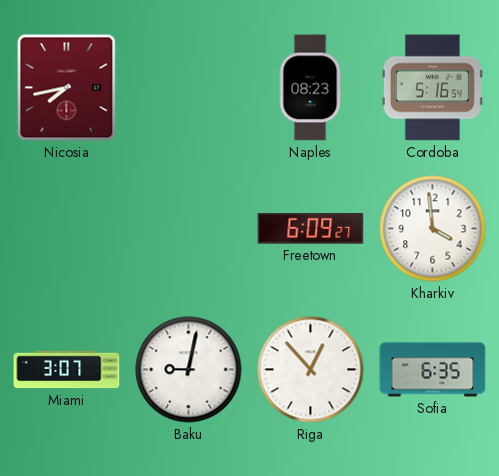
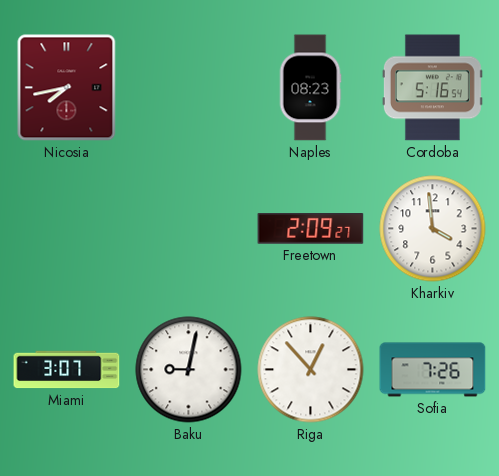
Freetown: 6:09 -> 2:09 (311, 229)
Sofia: 6:35 -> 7:26 (433, 370)
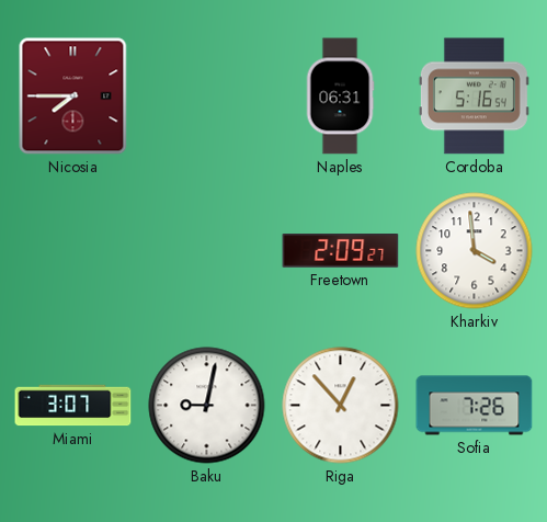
Nicosia: 7:43 -> 7:45 (73, 97)
Naples: 08:23 -> 06:31 (340, 97)
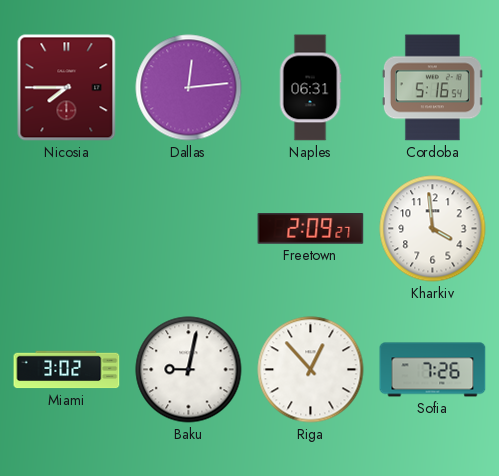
Dallas: none -> 12:14 (189, 88)
Miami: 3:07 -> 3:02 (67, 370)
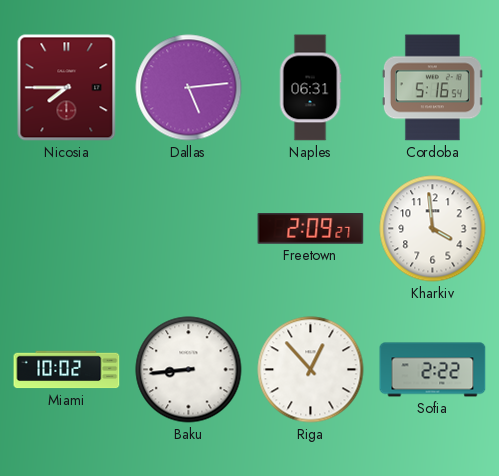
Dallas: 12:14 -> 5:14 (189, 88)
Miami: 3:02 -> 10:02 (67, 370)
Baku: 9:02 -> 8:44 (189, 370)
Sofia: 7:26 -> 2:22 (433, 370)
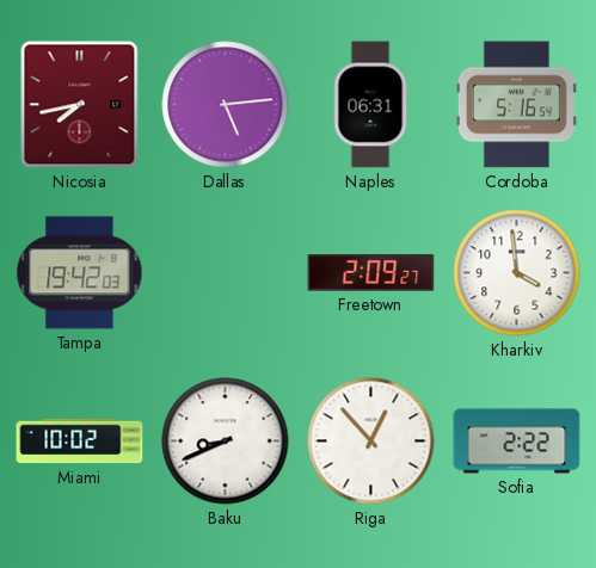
Nicosia: 7:45 -> 7:43 (80, 105)
Tampa: none -> 19:42 (80, 273)
Baku: 8:44 -> 8:41 (226, 442)
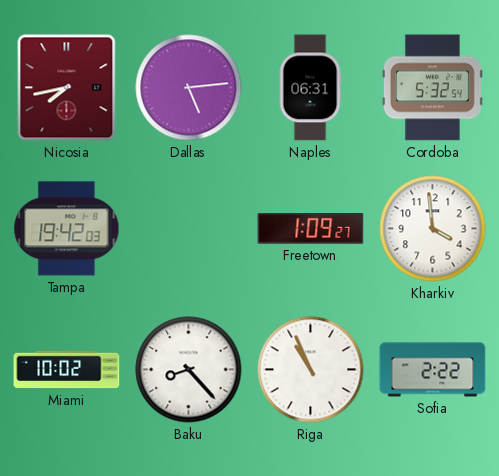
Cordoba: 5:16 -> 5:32 (432, 88)
Freetown: 2:09 -> 1:09 (311, 229)
Baku: 8:41 -> 8:23 (189, 370)
Riga: 12:53 -> 10:56 (311, 370)
